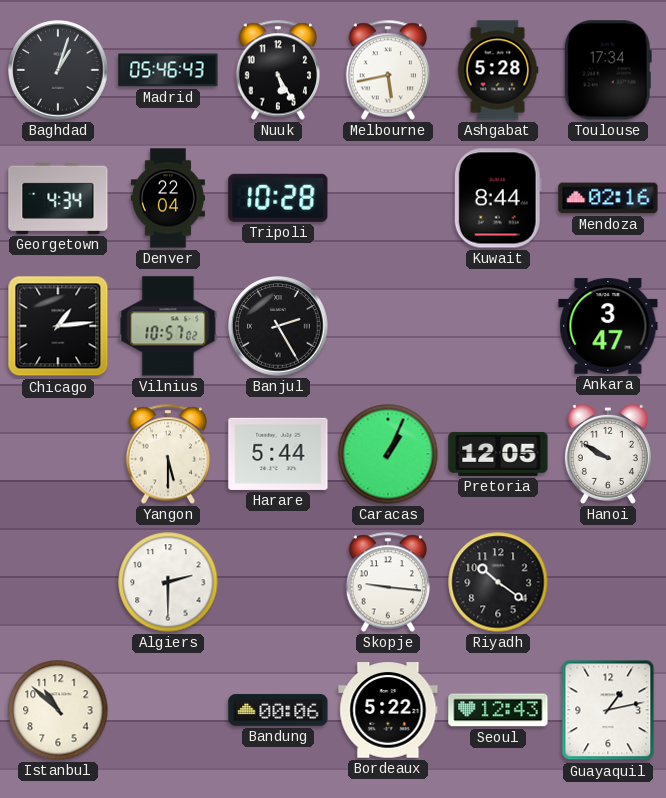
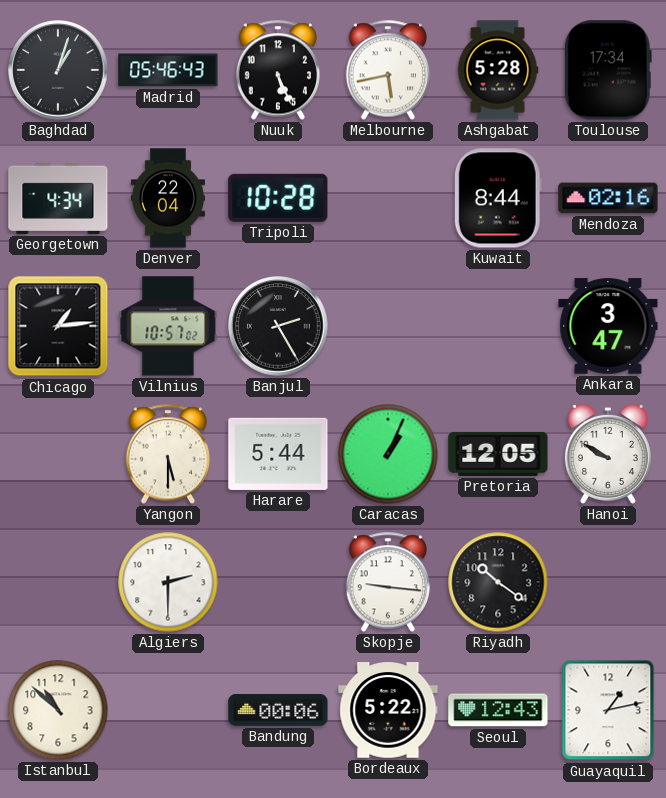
Nuuk: 5:25 -> 5:26 (278, 70)
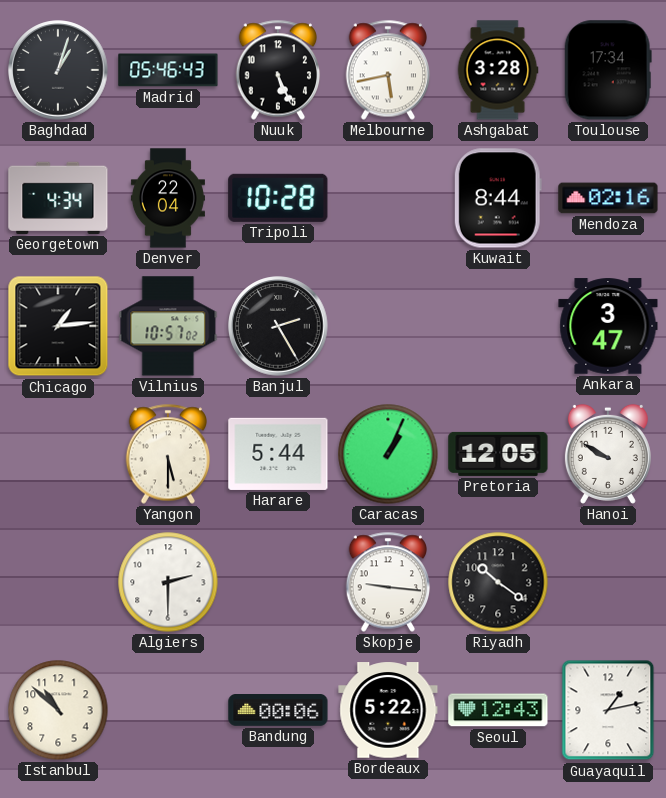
Ashgabat: 5:28 -> 3:28 (498, 70)
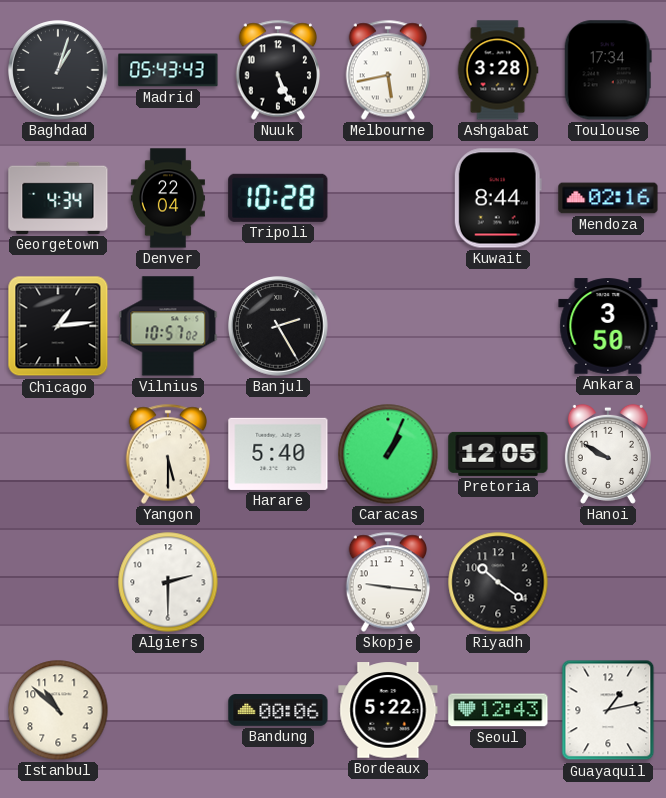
Madrid: 05:46 -> 05:43 (168, 70)
Ankara: 3:47 -> 3:50 (608, 326)
Harare: 5:44 -> 5:40 (278, 454)
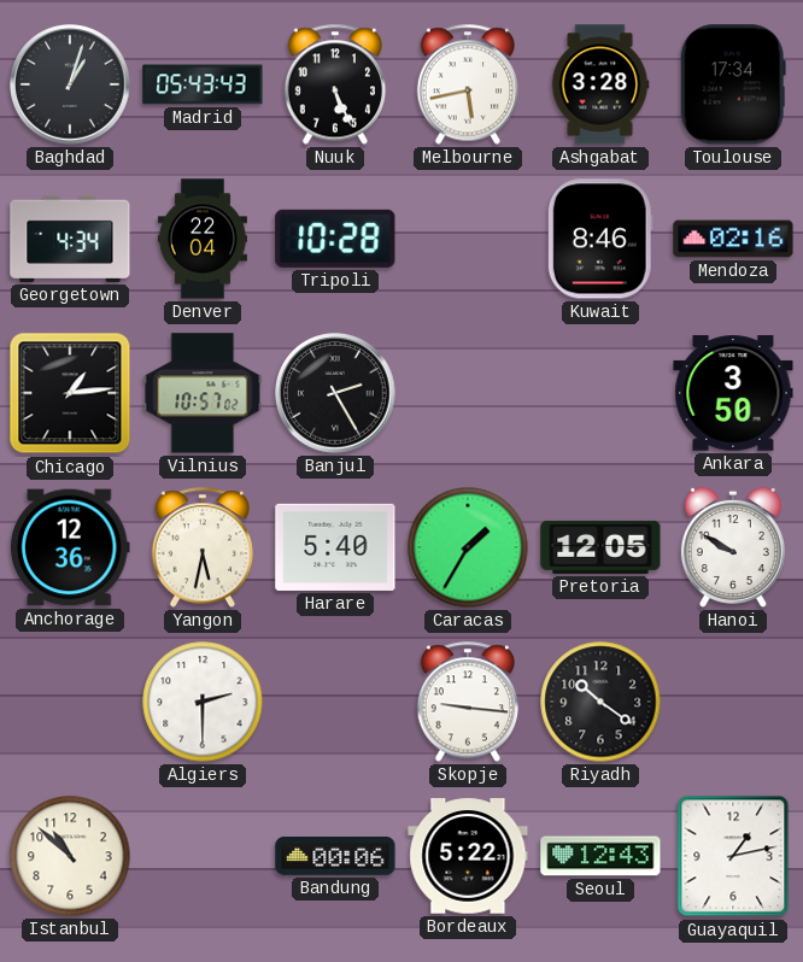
Kuwait: 8:44 -> 8:46 (600, 239)
Anchorage: none -> 12:36 (70, 547)
Yangon: 5:30 -> 5:32 (203, 547)
Caracas: 1:04 -> 1:35 (468, 547)
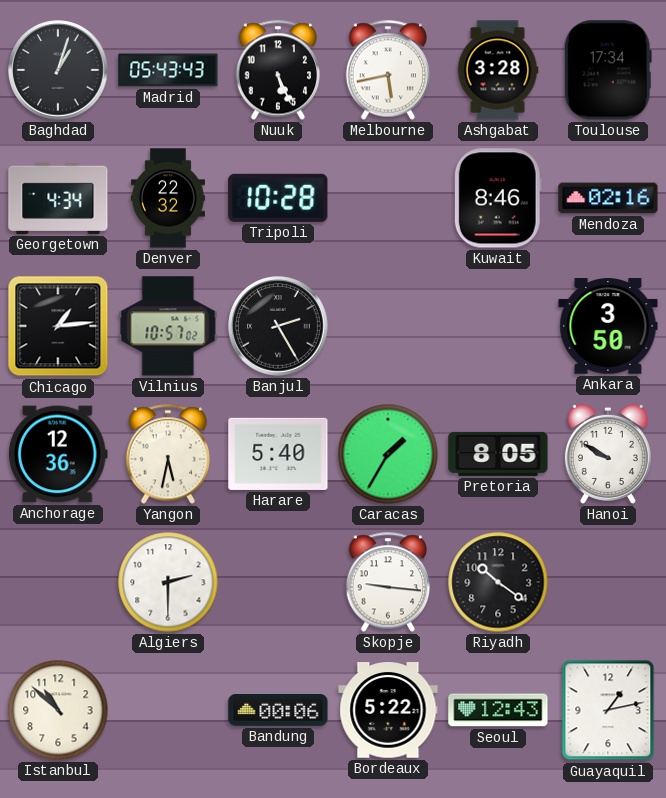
Denver: 22:04 -> 22:32 (168, 198)
Pretoria: 12:05 -> 8:05 (498, 454)
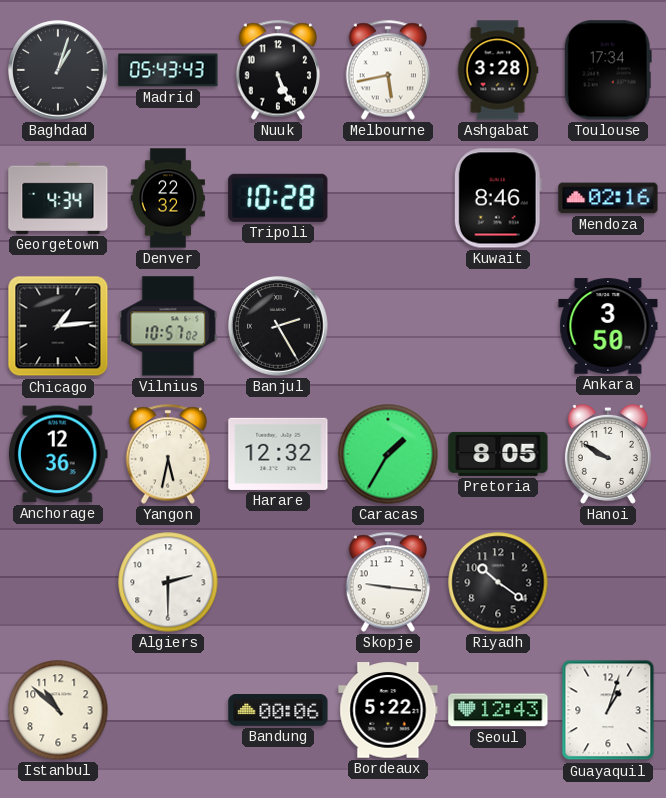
Harare: 5:40 -> 12:32 (278, 454)
Guayaquil: 1:13 -> 1:03 (608, 710)
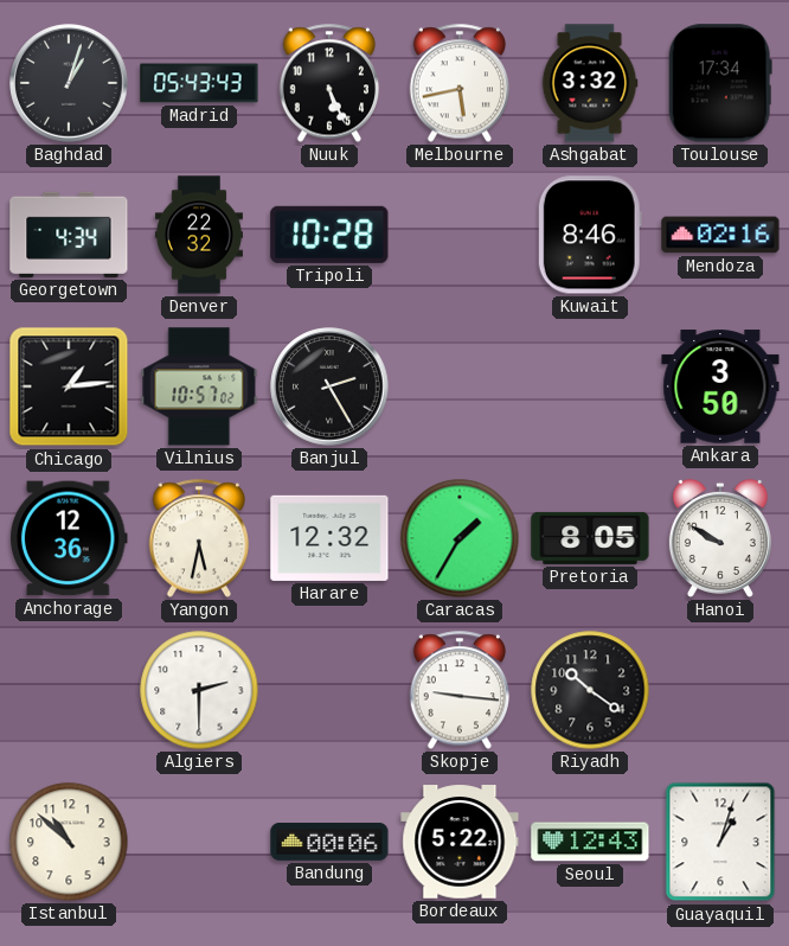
Ashgabat: 3:28 -> 3:32 (590, 83)
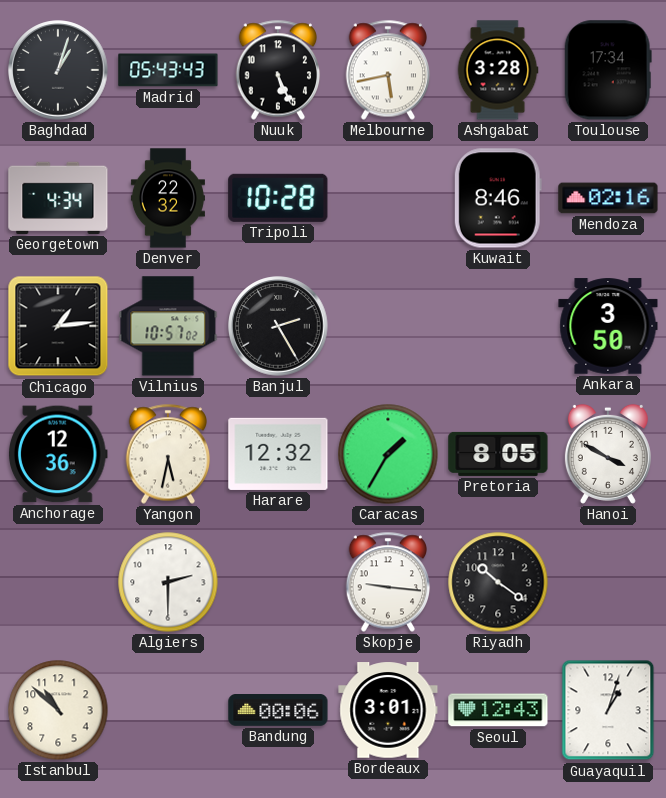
Ashgabat: 3:32 -> 3:28 (498, 70)
Hanoi: 9:50 -> 3:50 (608, 454)
Bordeaux: 5:22 -> 3:01 (388, 710)
